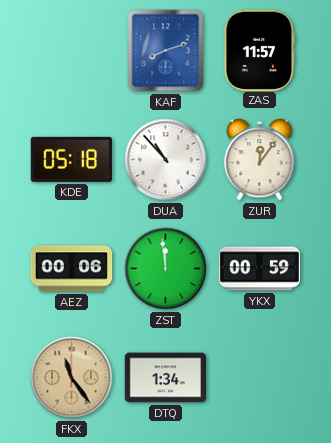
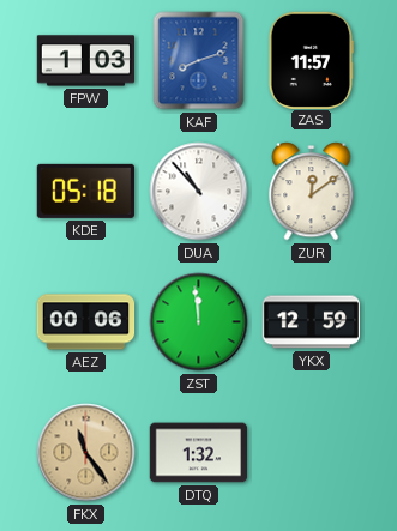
FPW: none -> 1:03 (85, 61)
ZUR: 12:06 -> 12:09 (312, 192)
YKX: 00:59 -> 12:59 (311, 322)
DTQ: 1:34 -> 1:32 (198, 453)
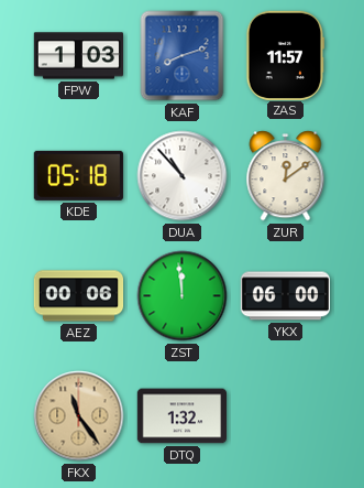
YKX: 12:59 -> 06:00 (285, 296)
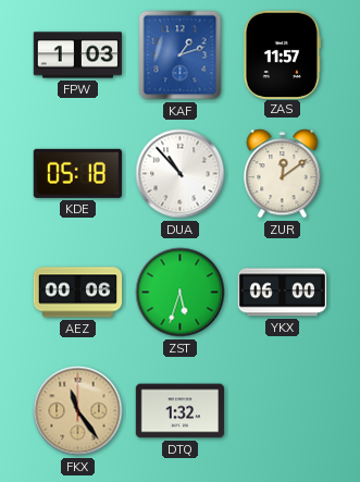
KAF: 8:12 -> 1:12 (181, 55)
ZST: 11:59 -> 5:33 (181, 293)
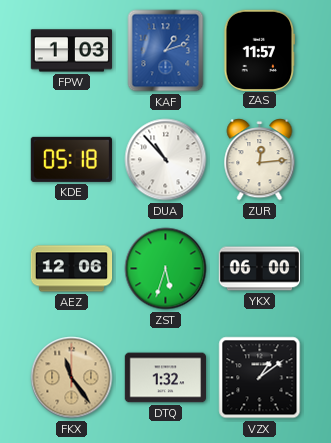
ZUR: 12:09 -> 12:14 (260, 160)
AEZ: 00:06 -> 12:06 (72, 269)
VZX: none -> 1:09 (260, 378)
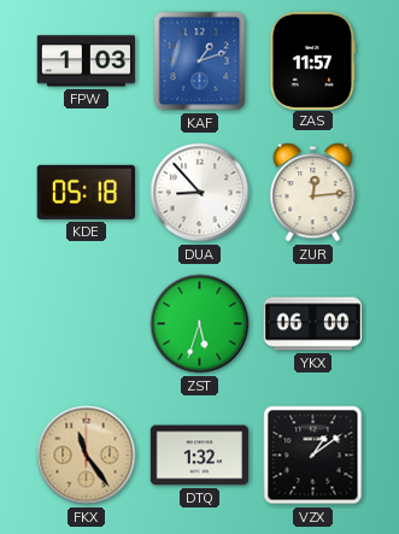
DUA: 10:53 -> 8:53 (200, 193)
AEZ: 12:06 -> none (72, 269)
